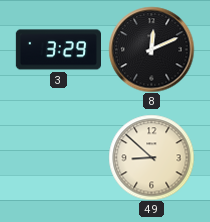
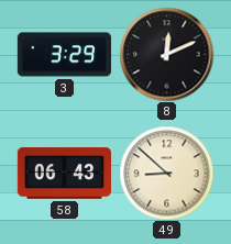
58: none -> 06:43 (64, 174)
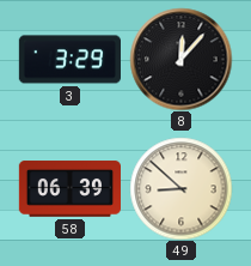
8: 12:11 -> 12:07 (180, 59)
58: 06:43 -> 06:39 (69, 189)
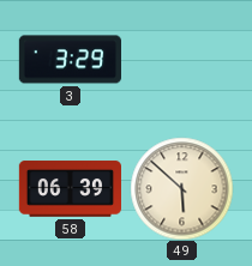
8: 12:07 -> none (180, 59)
49: 8:52 -> 5:52 (181, 188)
